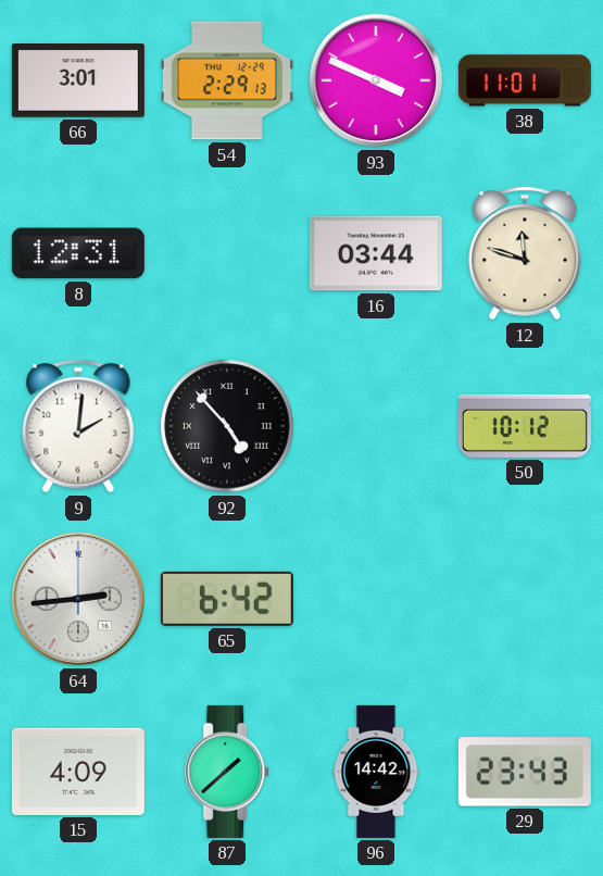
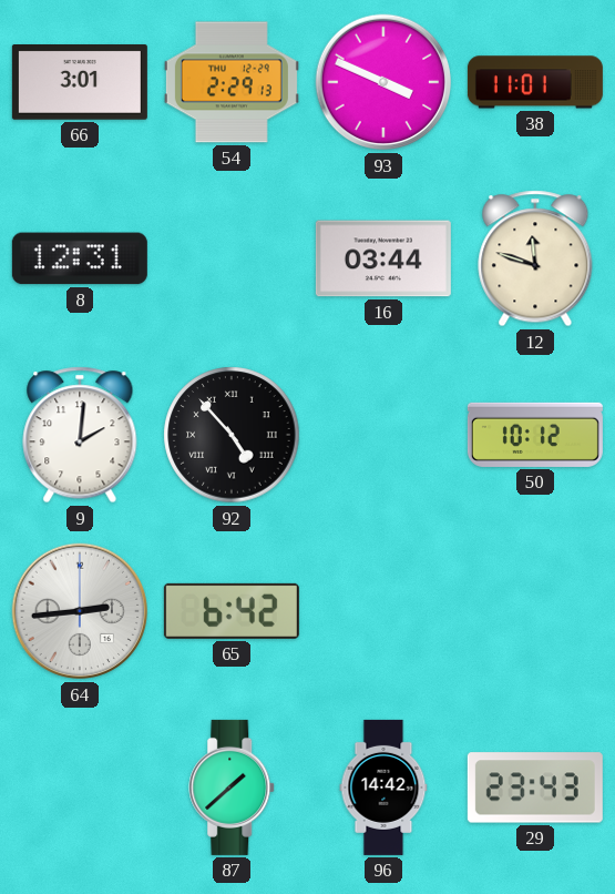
15: 4:09 -> none (78, 772)
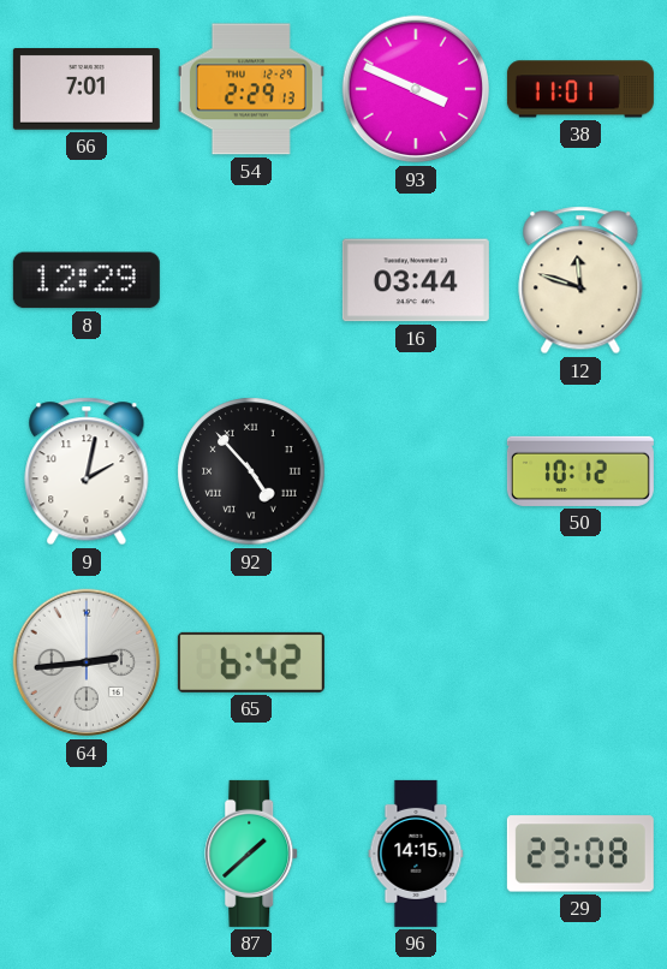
66: 3:01 -> 7:01 (87, 90)
8: 12:31 -> 12:29 (87, 280)
9: 2:01 -> 2:02 (87, 471)
96: 14:42 -> 14:15 (416, 854)
29: 23:43 -> 23:08 (580, 854)
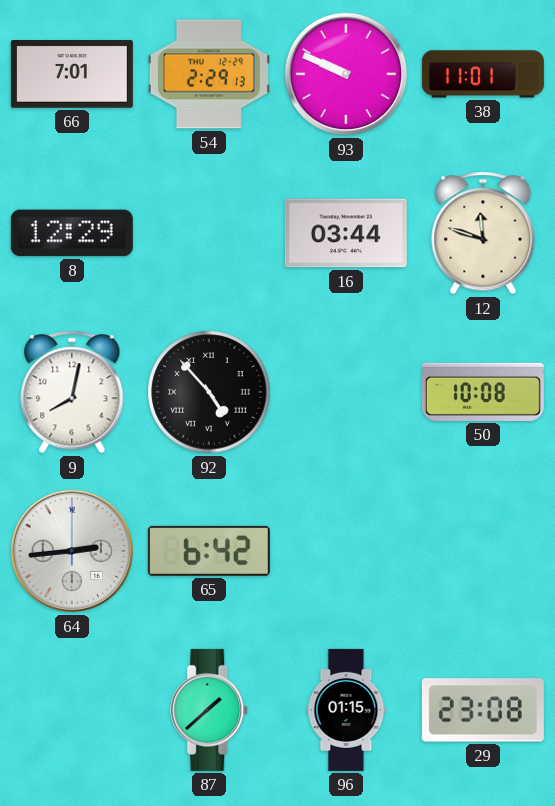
93: 3:49 -> 9:49 (346, 74)
9: 2:02 -> 8:02 (72, 392)
50: 10:12 -> 10:08 (483, 392)
96: 14:15 -> 01:15 (346, 710)
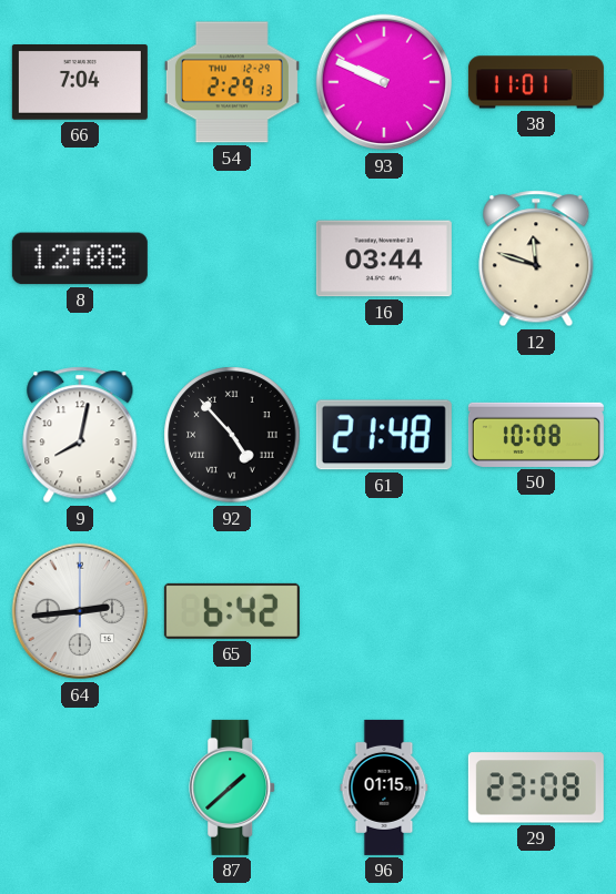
66: 7:01 -> 7:04 (80, 83)
8: 12:29 -> 12:08 (80, 258)
61: none -> 21:48 (384, 435)
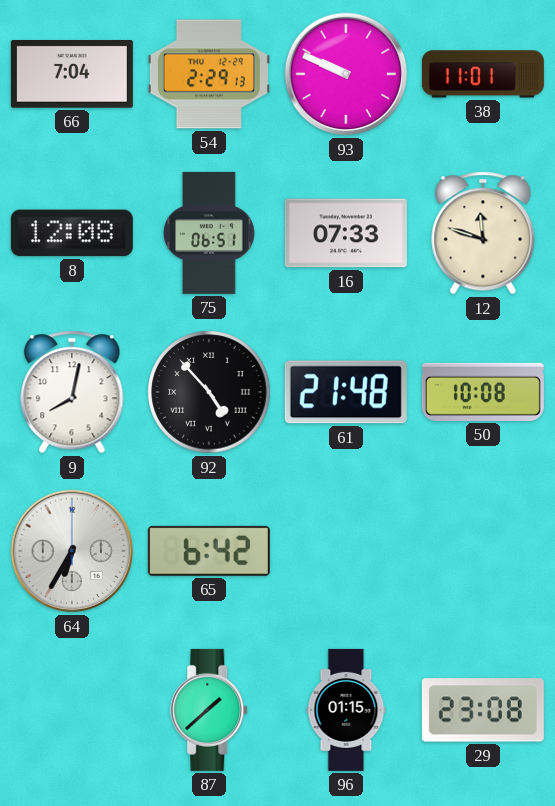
75: none -> 06:51 (209, 233)
16: 03:44 -> 07:33 (346, 233)
64: 2:44 -> 6:35 (72, 551)
